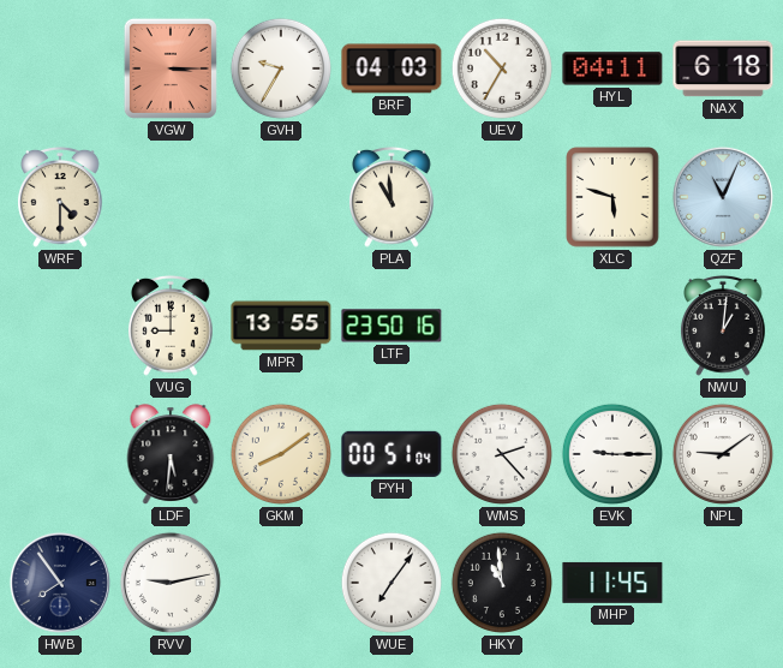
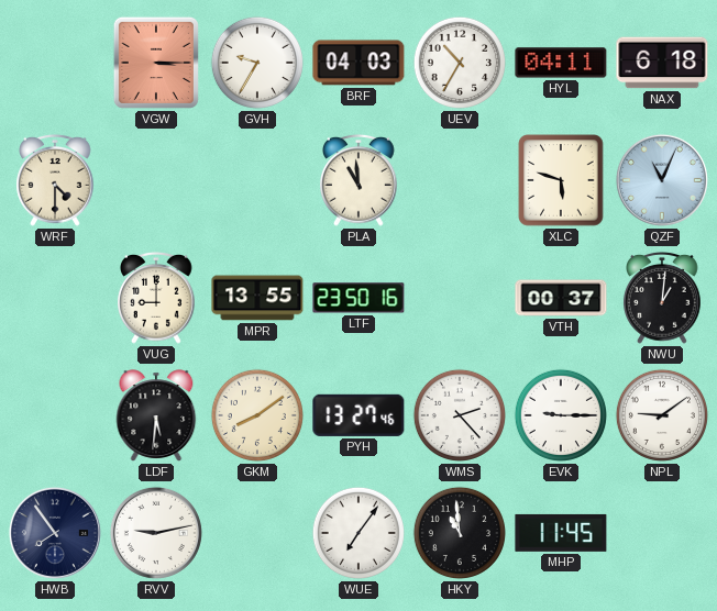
VTH: none -> 00:37 (561, 298)
PYH: 00:51 -> 13:27 (358, 415)
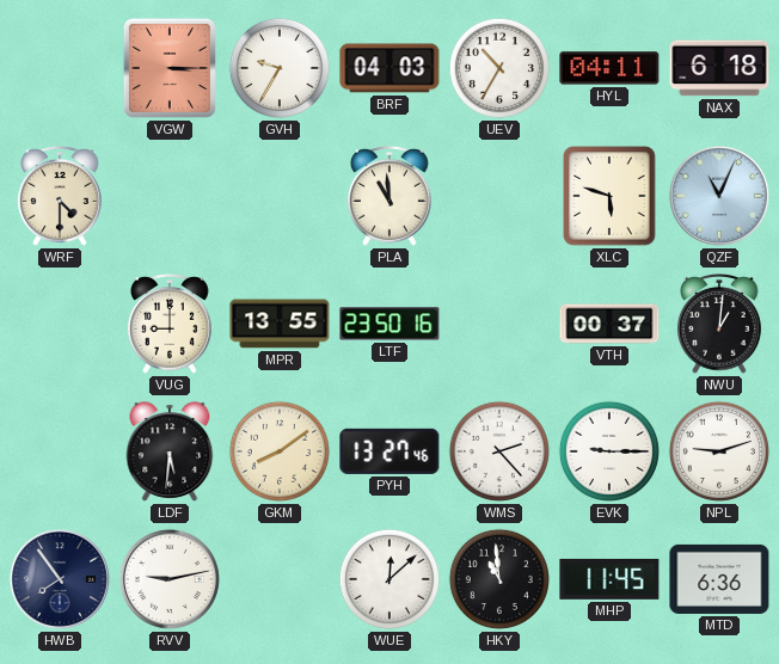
NPL: 9:09 -> 9:12 (719, 451)
WUE: 7:06 -> 12:08 (390, 579)
MTD: none -> 6:36 (719, 579)
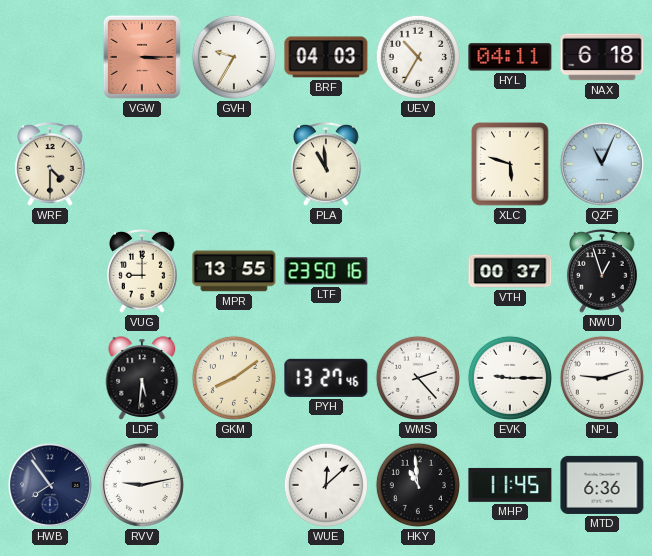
NWU: 1:01 -> 12:57 (603, 271)
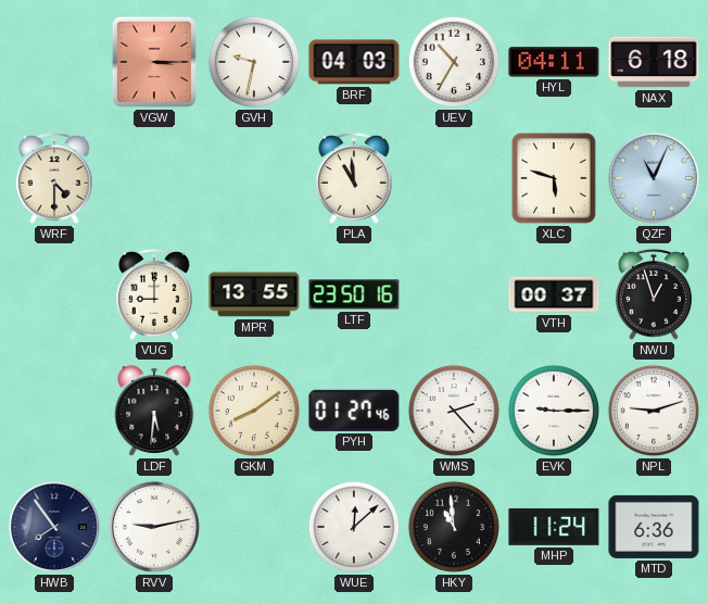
GVH: 9:35 -> 9:32 (254, 62)
PYH: 13:27 -> 01:27 (354, 411)
MHP: 11:45 -> 11:24 (554, 527)
